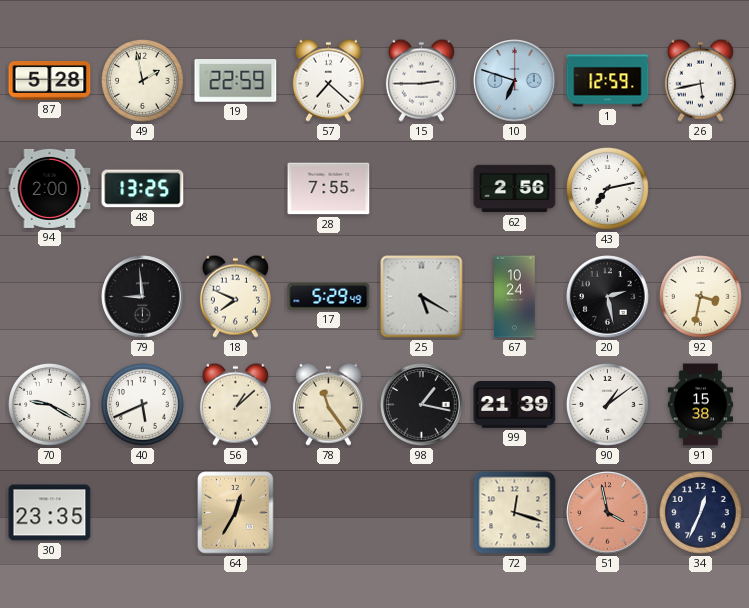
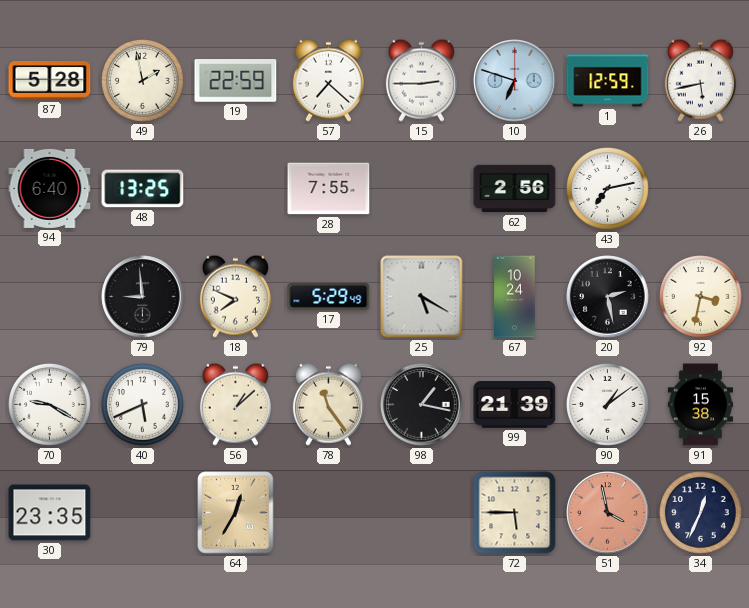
94: 2:00 -> 6:40 (50, 188)
72: 12:18 -> 5:45 (515, 513)
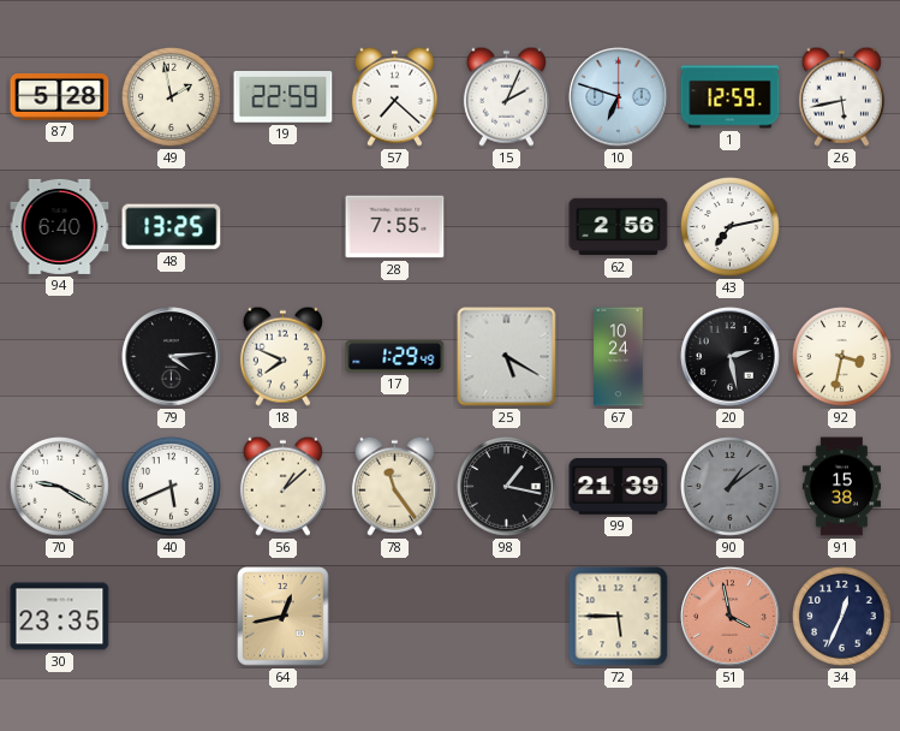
15: 2:45 -> 2:04 (506, 96)
79: 8:59 -> 4:14 (172, 357)
17: 5:29 -> 1:29 (395, 356)
90 dial: white -> grey (731, 487)
64: 12:35 -> 12:43 (284, 617)
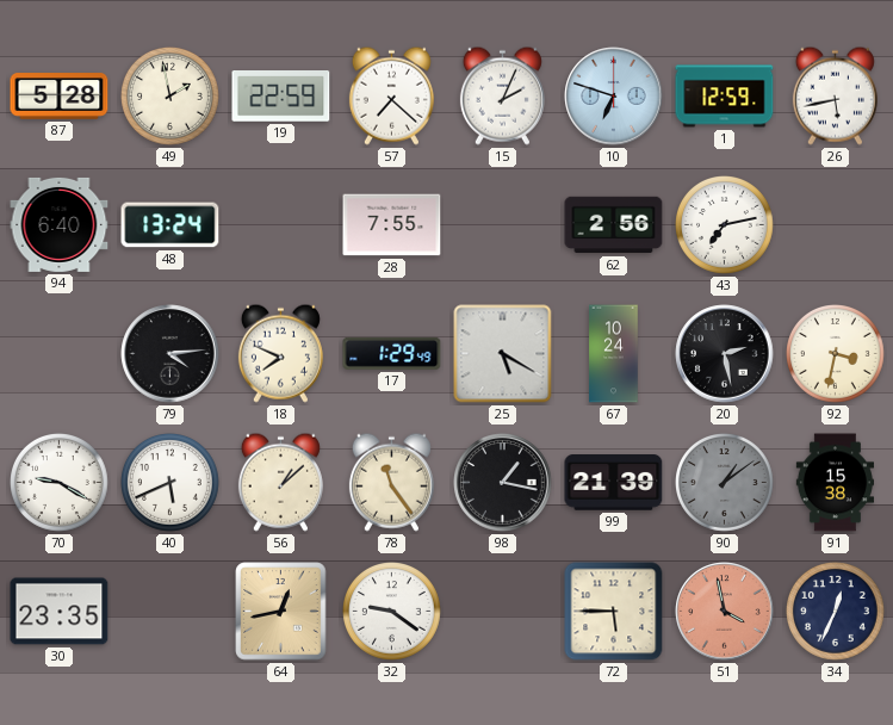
48: 13:25 -> 13:24 (170, 225)
32: none -> 9:21 (392, 612)
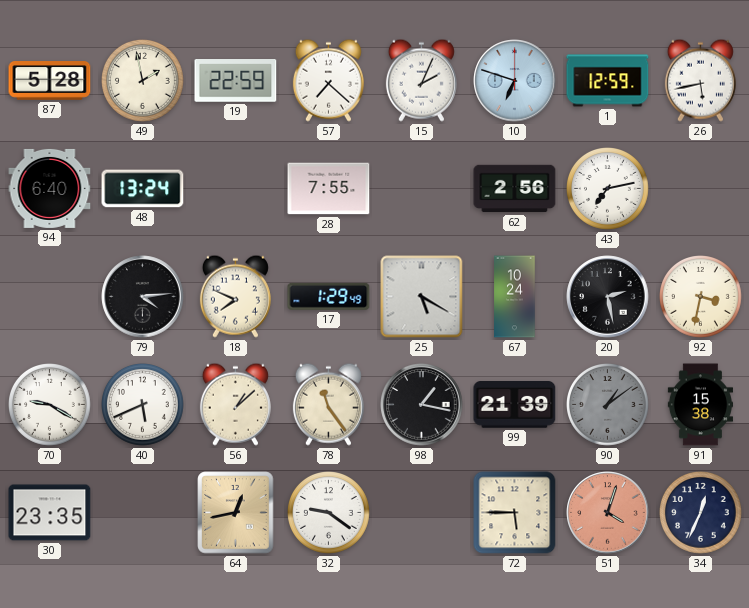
51: 3:58 -> 4:03 (608, 513)
